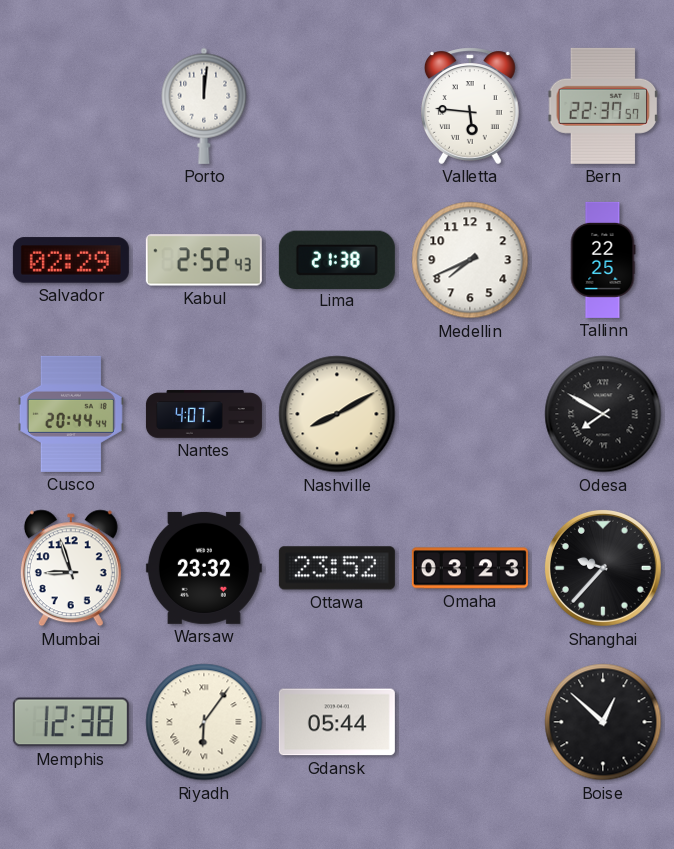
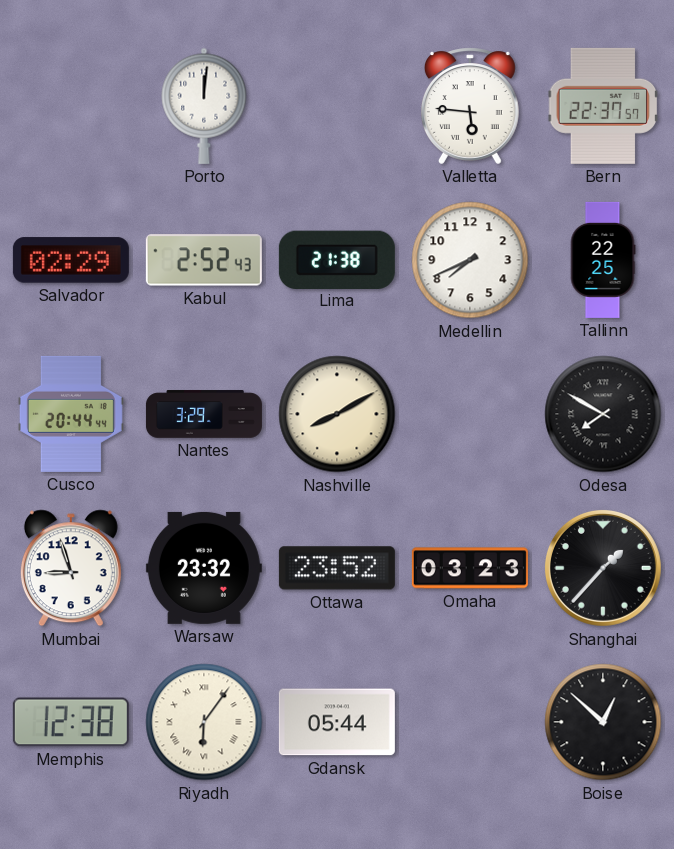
Nantes: 4:07 -> 3:29 (204, 414)
Shanghai: 9:37 -> 1:37 (603, 568)
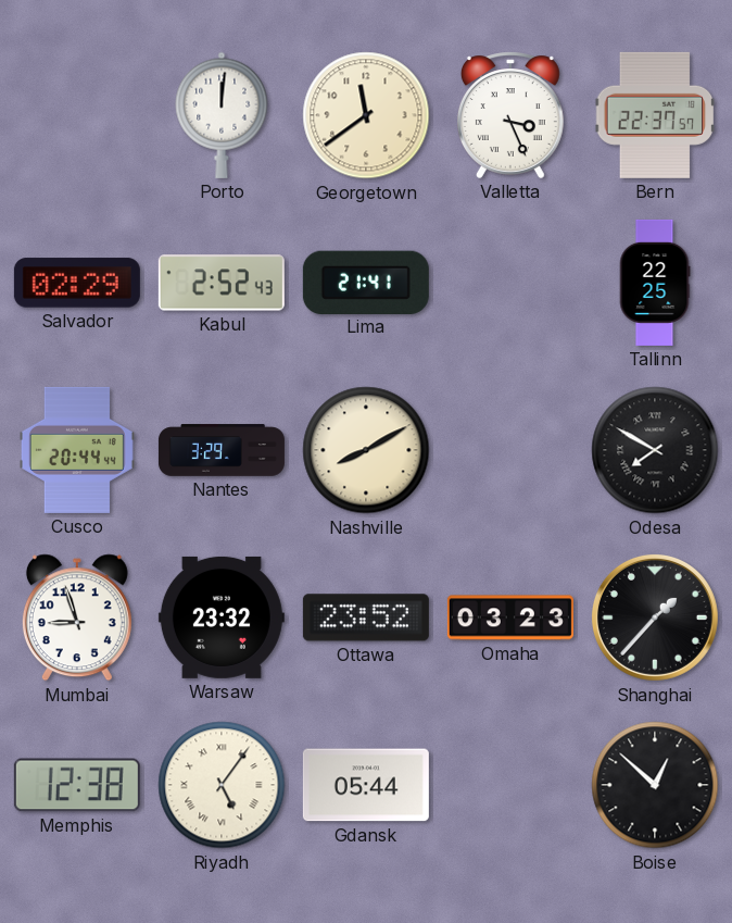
Georgetown: none -> 11:39 (366, 115)
Valletta: 5:46 -> 3:26 (510, 115)
Lima: 21:38 -> 21:41 (366, 282)
Medellin: 7:41 -> none (470, 260)
Riyadh: 6:06 -> 5:06 (222, 785)
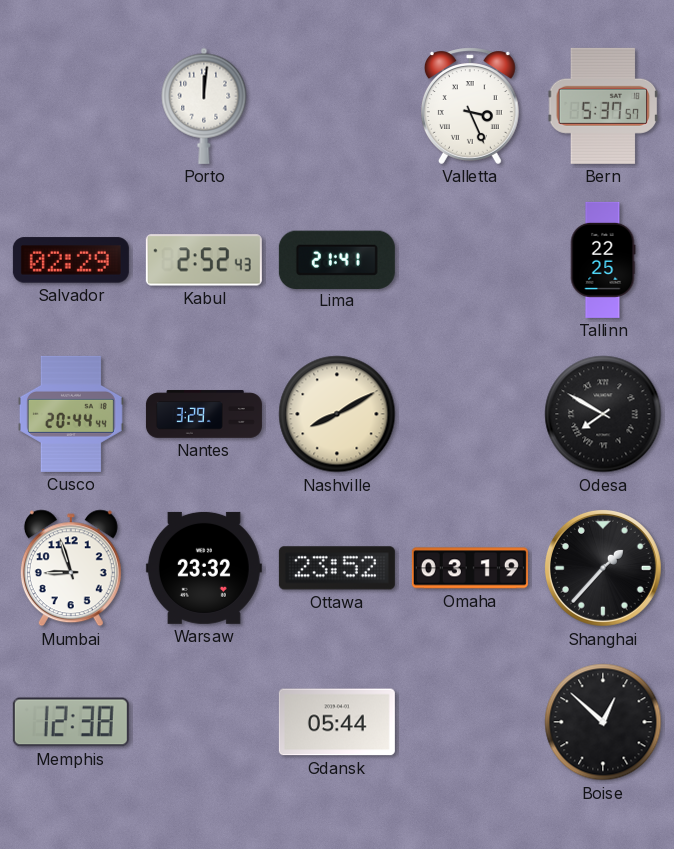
Georgetown: 11:39 -> none (366, 115)
Bern: 22:37 -> 5:37 (603, 106)
Omaha: 03:23 -> 03:19 (470, 568)
Riyadh: 5:06 -> none (222, 785)
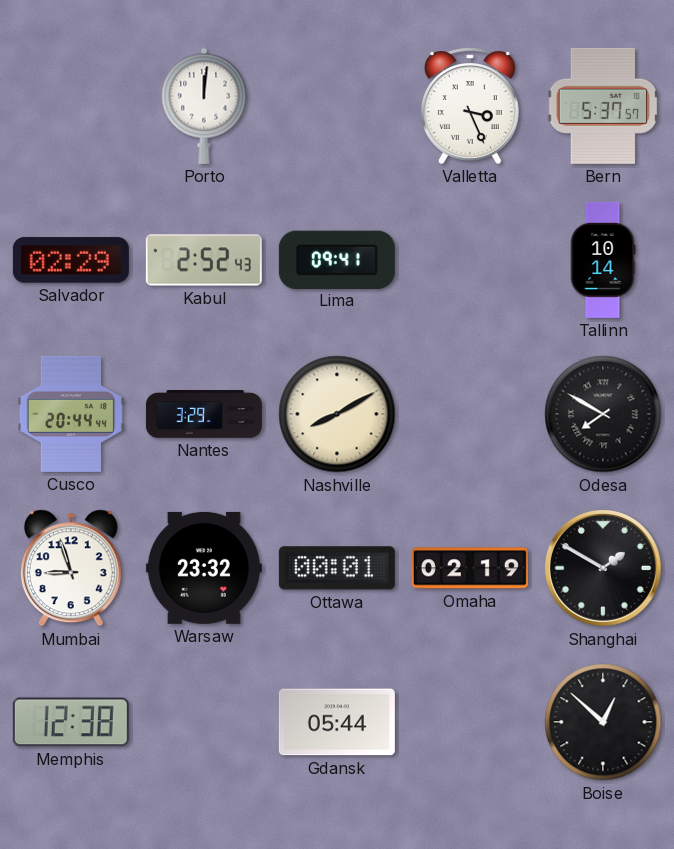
Lima: 21:41 -> 09:41 (337, 259)
Tallinn: 22:25 -> 10:14 (603, 260)
Ottawa: 23:52 -> 00:01 (337, 568)
Omaha: 03:19 -> 02:19 (470, 568)
Shanghai: 1:37 -> 1:50 (603, 568)
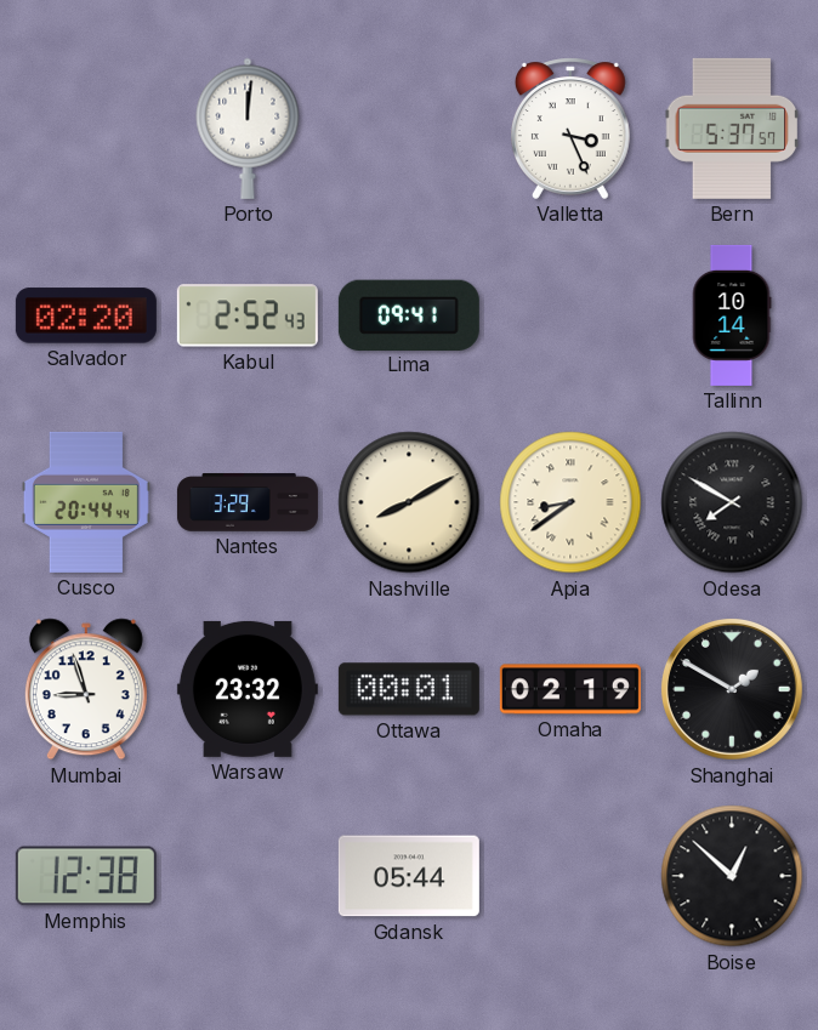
Salvador: 02:29 -> 02:20 (86, 315)
Apia: none -> 8:39 (570, 502)
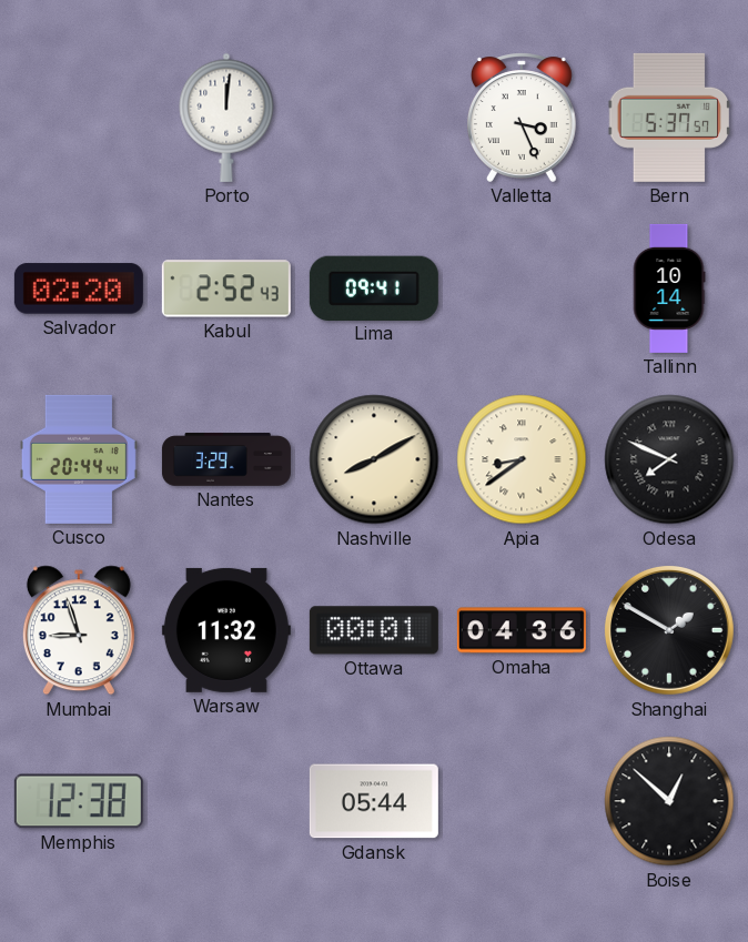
Odesa: 7:50 -> 7:49 (669, 459)
Warsaw: 23:32 -> 11:32 (226, 630)
Omaha: 02:19 -> 04:36 (522, 630)
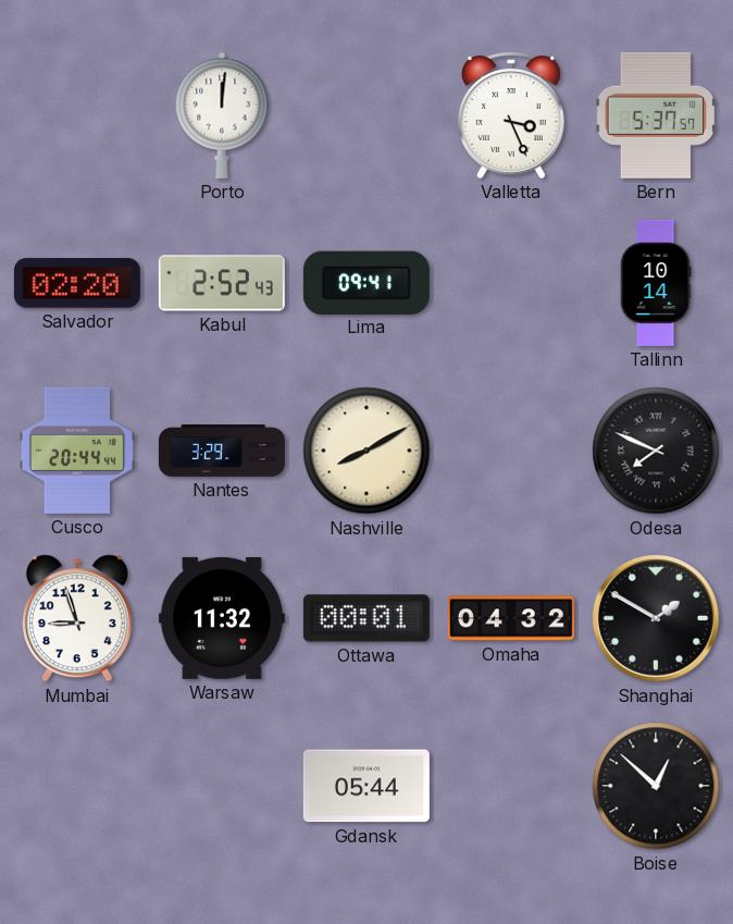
Apia: 8:39 -> none (522, 459)
Omaha: 04:36 -> 04:32 (511, 618)
Memphis: 12:38 -> none (79, 801)
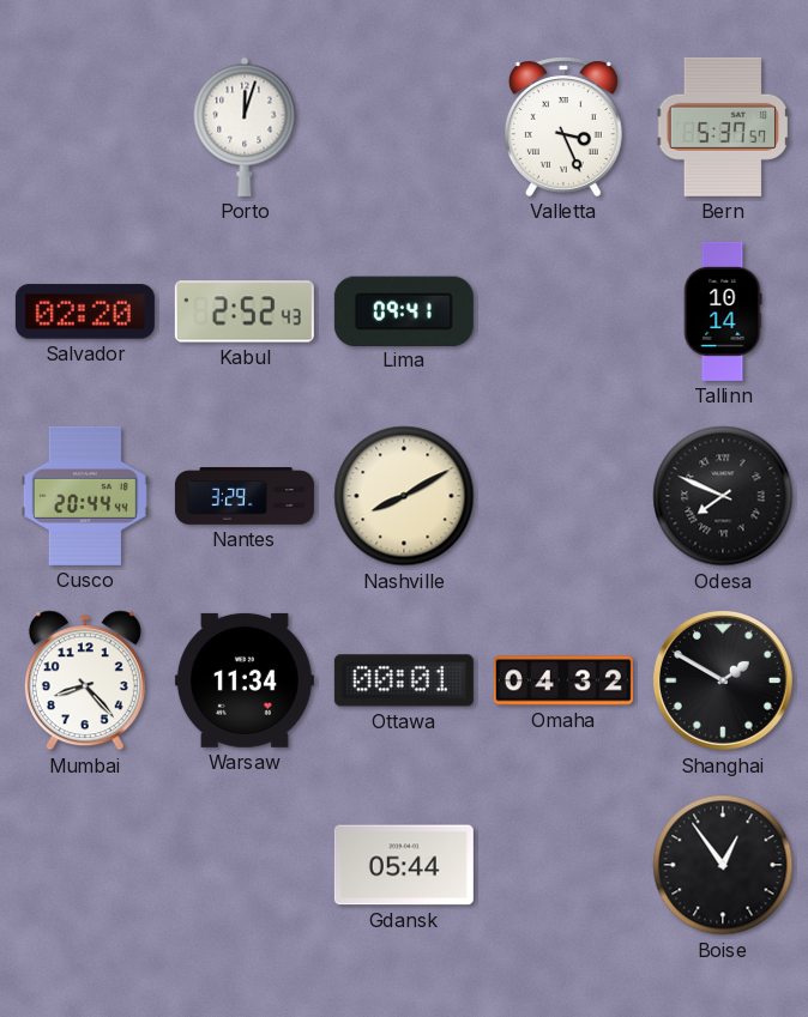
Porto: 12:01 -> 12:03 (245, 127)
Mumbai: 8:57 -> 8:23 (85, 680)
Warsaw: 11:32 -> 11:34 (245, 680)
Boise: 12:52 -> 12:54 (723, 865)
